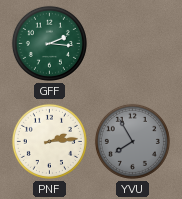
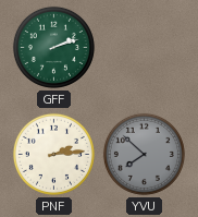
GFF: 2:16 -> 2:12 (53, 47)
YVU: 7:55 -> 7:52 (144, 154)
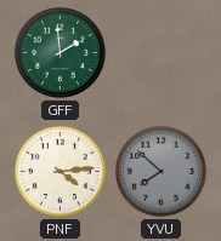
GFF: 2:12 -> 1:59 (59, 52)
PNF: 2:14 -> 4:14 (59, 171)
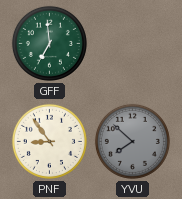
GFF: 1:59 -> 6:59 (49, 43)
PNF: 4:14 -> 8:54 (49, 141)
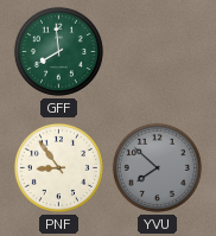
GFF: 6:59 -> 7:59 (58, 51)
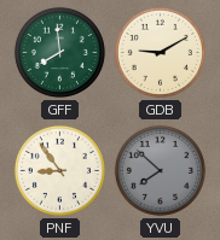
GDB: none -> 9:10 (160, 52)
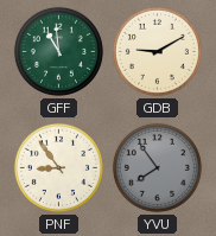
GFF: 7:59 -> 10:59 (58, 51)
YVU: 7:52 -> 7:54 (157, 167)
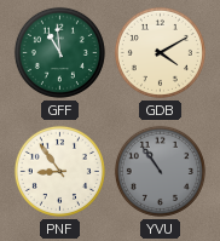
GDB: 9:10 -> 4:10 (160, 52)
YVU: 7:54 -> 10:54 (160, 171)
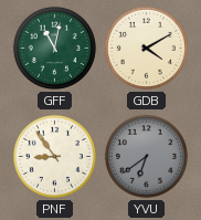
GFF: 10:59 -> 11:02 (54, 48)
YVU: 10:54 -> 6:39 (146, 156)
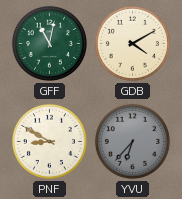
PNF: 8:54 -> 8:50 (49, 141)
YVU: 6:39 -> 6:37 (132, 141)
